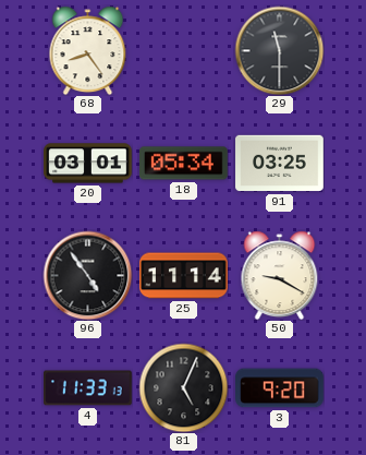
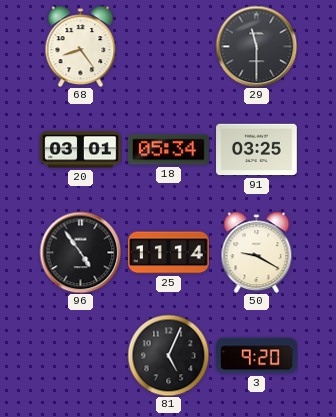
4: 11:33 -> none (88, 388)
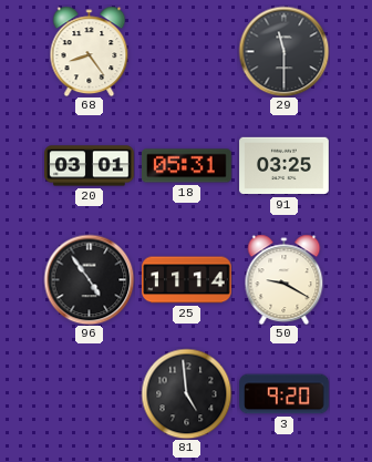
18: 05:34 -> 05:31 (187, 166)
81: 5:04 -> 4:59 (186, 393)
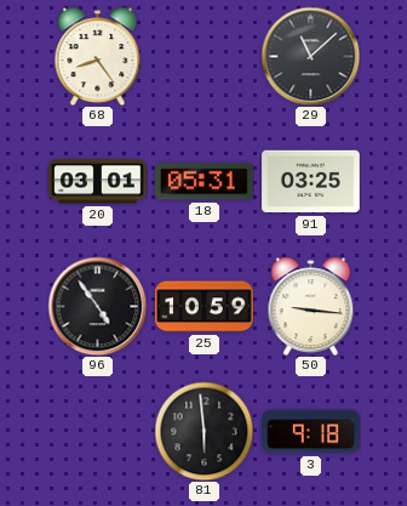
29: 11:30 -> 11:08 (310, 56)
25: 11:14 -> 10:59 (205, 307)
50: 9:20 -> 9:16 (311, 306)
81: 4:59 -> 5:59 (203, 431)
3: 9:20 -> 9:18 (311, 432)
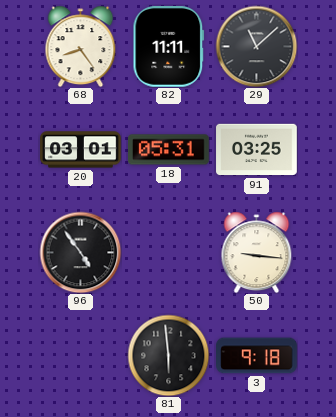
82: none -> 11:11 (169, 47)
25: 10:59 -> none (205, 307)
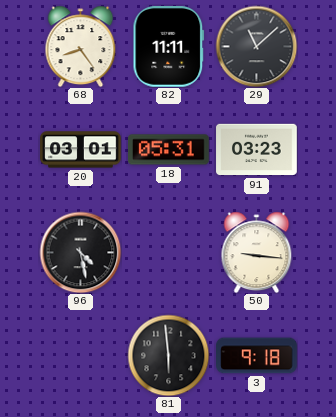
91: 03:25 -> 03:23 (257, 150)
96: 4:54 -> 4:28 (80, 252)
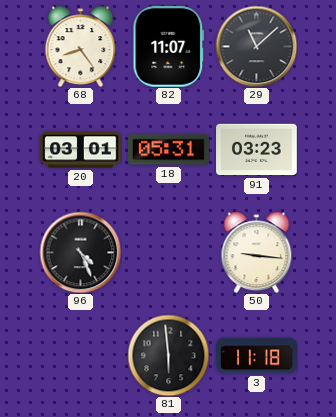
82: 11:11 -> 11:07 (169, 47)
96: 4:28 -> 4:26 (80, 252)
3: 9:18 -> 11:18 (257, 356)
